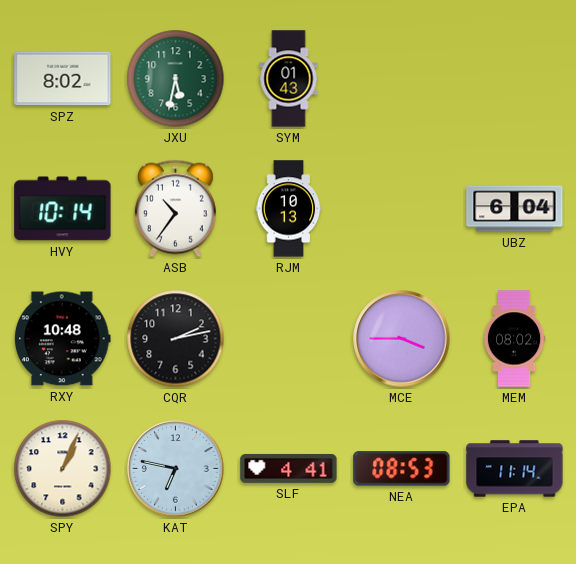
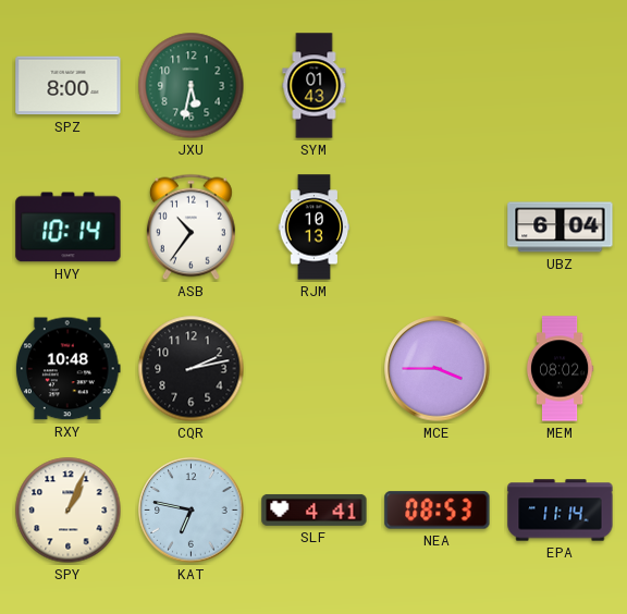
SPZ: 8:02 -> 8:00 (69, 86)
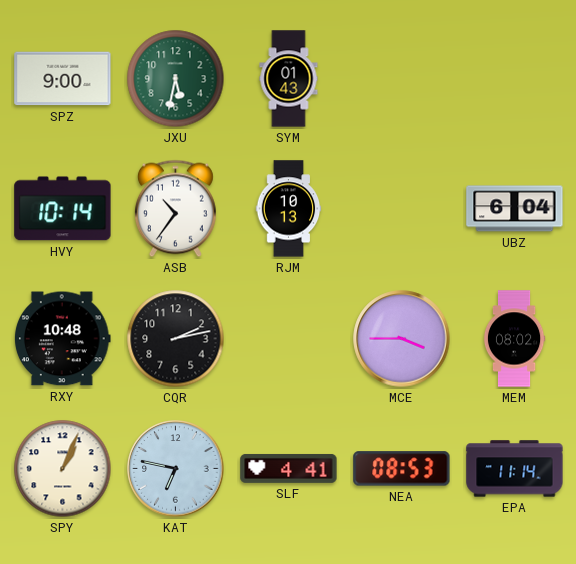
SPZ: 8:00 -> 9:00 (63, 79)
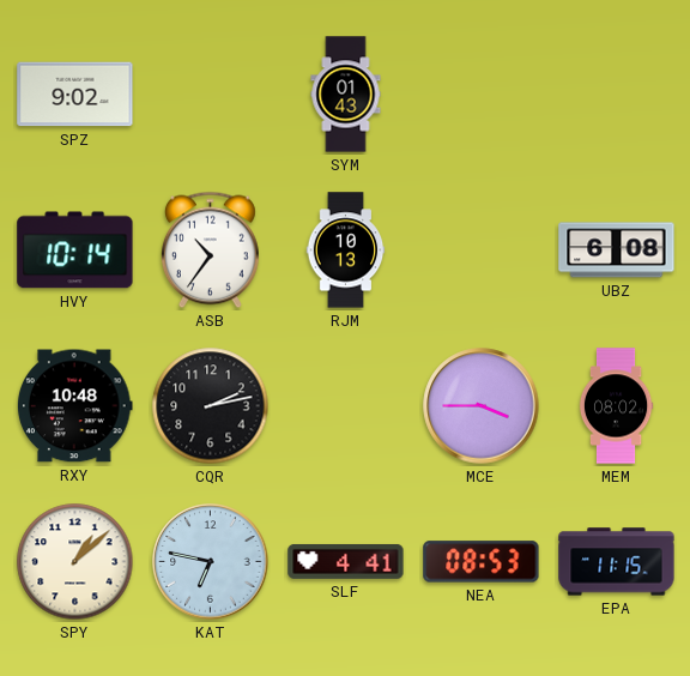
SPZ: 9:00 -> 9:02 (75, 95)
JXU: 5:32 -> none (176, 79)
UBZ: 6:04 -> 6:08 (617, 251)
SPY: 1:04 -> 1:08 (75, 562)
EPA: 11:14 -> 11:15 (617, 562)
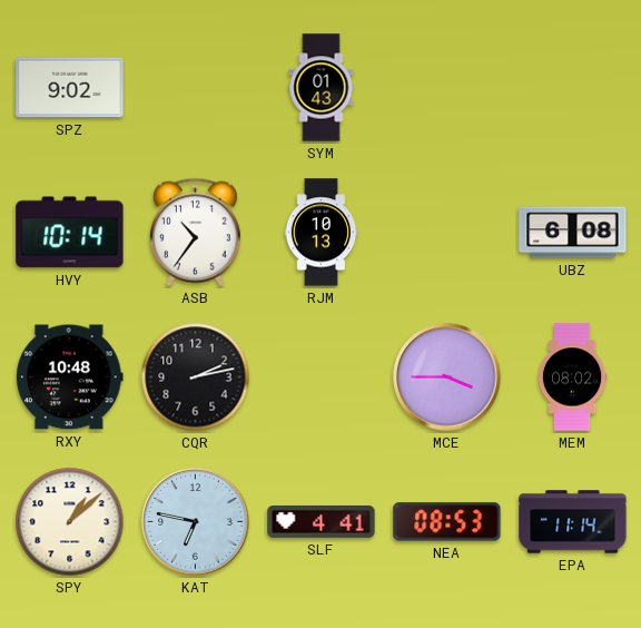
EPA: 11:15 -> 11:14 (573, 522)
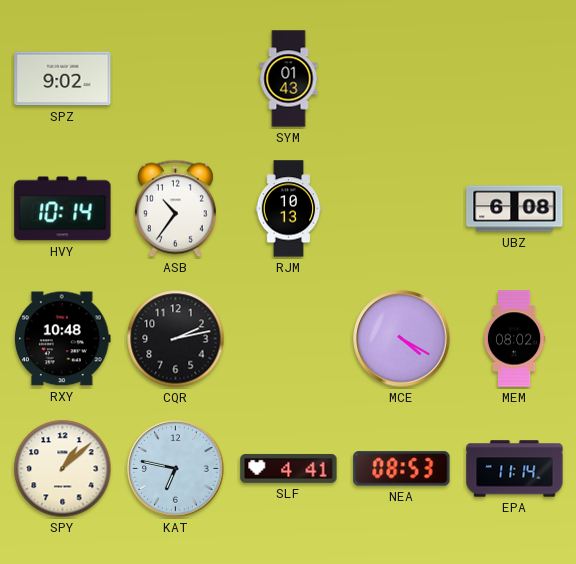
MCE: 3:45 -> 4:20 (402, 339)
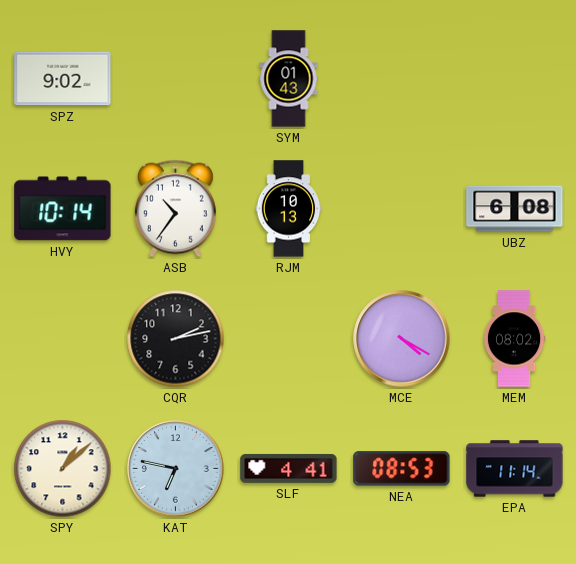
RXY: 10:48 -> none (62, 339)
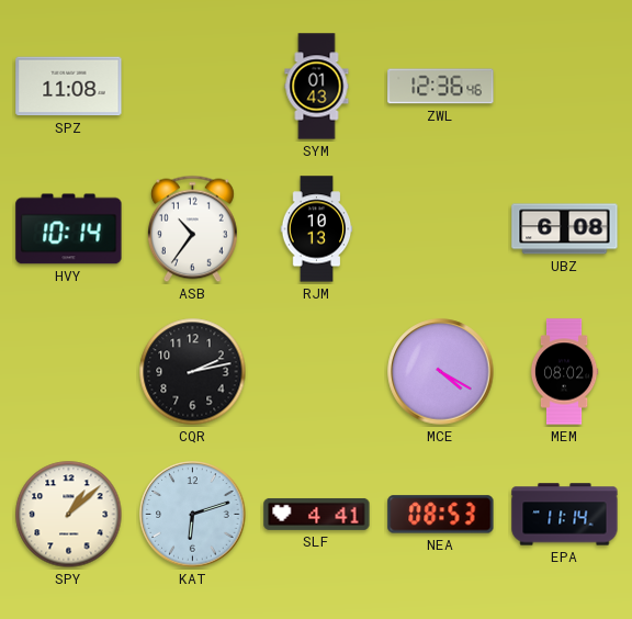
SPZ: 9:02 -> 11:08 (69, 87)
ZWL: none -> 12:36 (441, 87)
KAT: 6:47 -> 6:12 (193, 515)
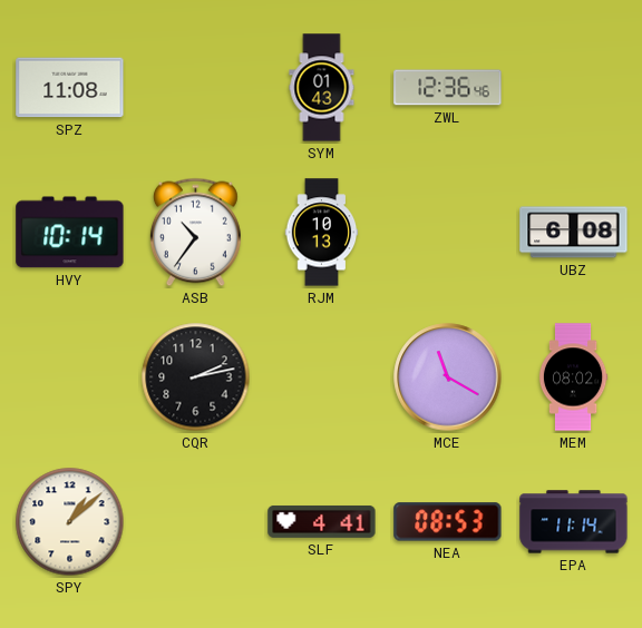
MCE: 4:20 -> 11:20 (448, 377)
KAT: 6:12 -> none (193, 515)
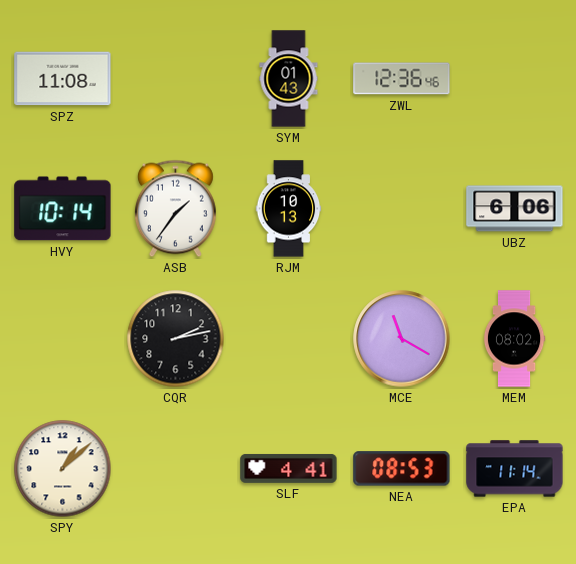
ASB: 10:36 -> 1:36 (175, 209)
UBZ: 6:08 -> 6:06 (515, 209)
